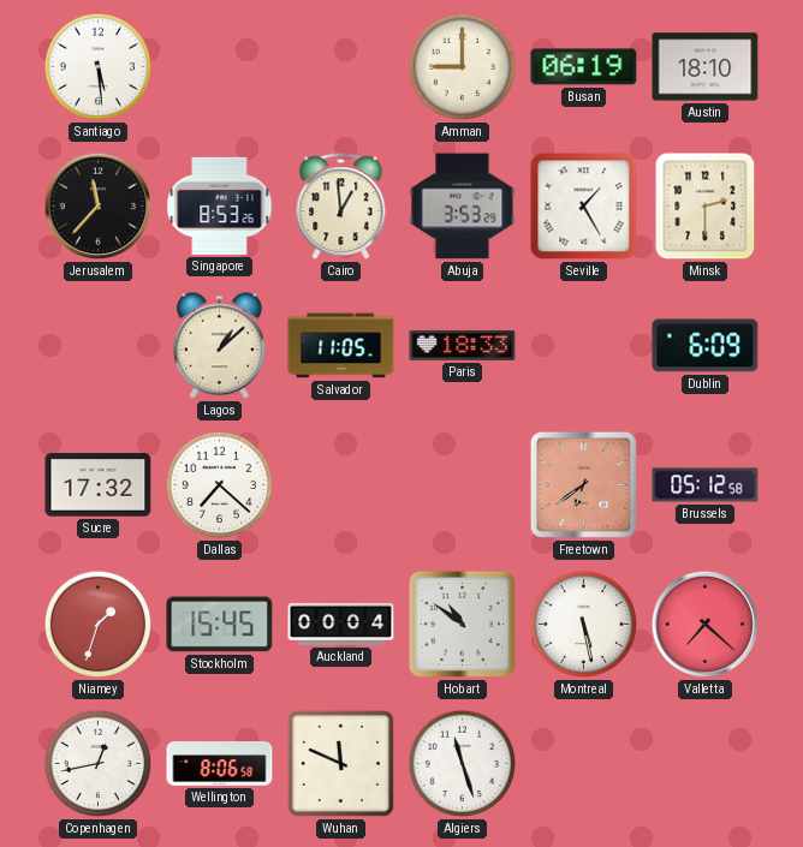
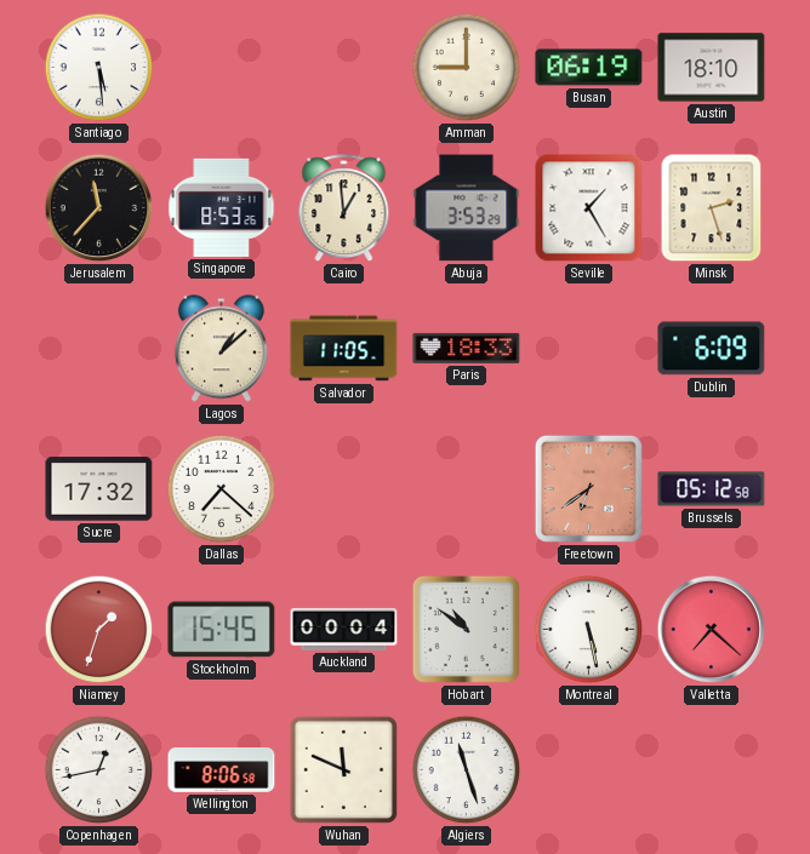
Minsk: 2:30 -> 2:27 (712, 208)
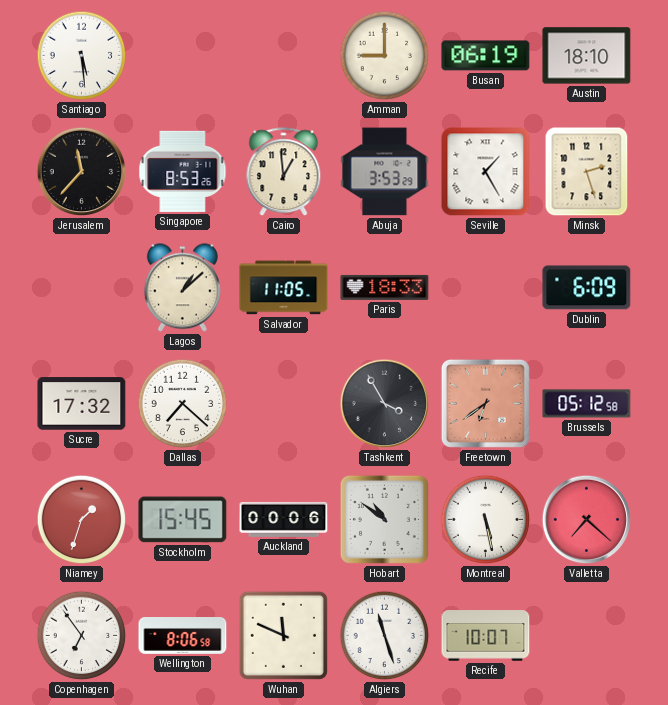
Tashkent: none -> 3:55 (385, 404)
Auckland: 00:04 -> 00:06 (284, 519)
Copenhagen: 12:43 -> 6:54 (82, 636)
Recife: none -> 10:07 (486, 636)
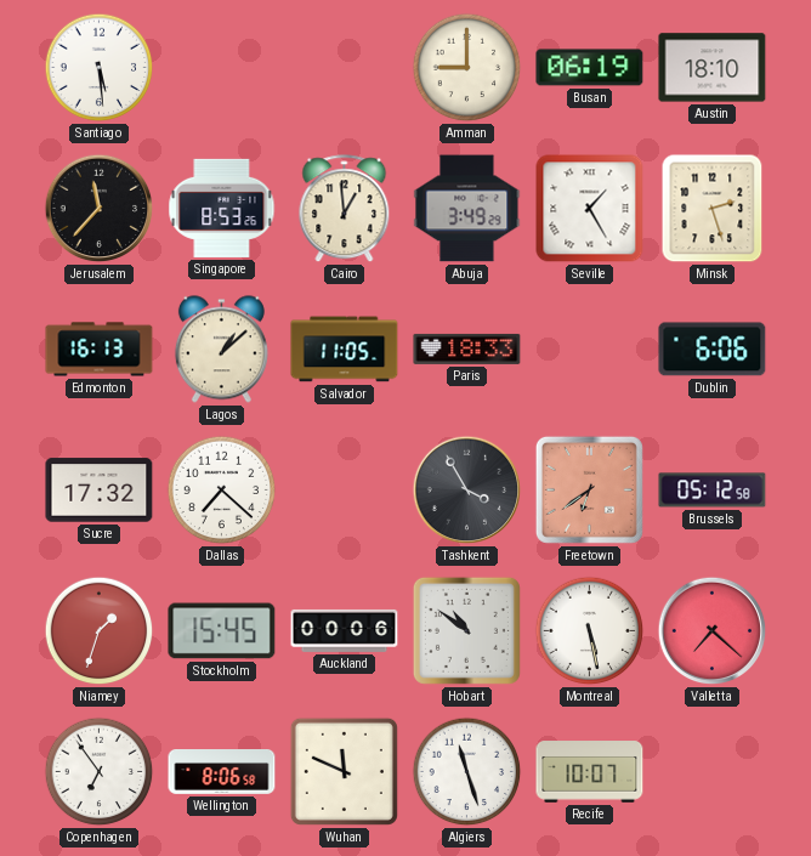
Abuja: 3:53 -> 3:49 (467, 209)
Edmonton: none -> 16:13 (100, 350)
Dublin: 6:09 -> 6:06 (713, 350)
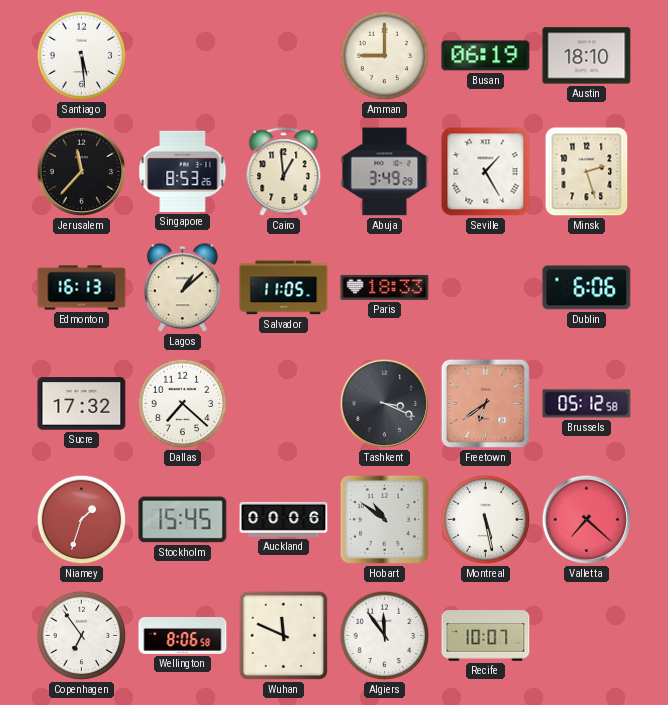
Tashkent: 3:55 -> 3:19 (385, 404)
Algiers: 11:27 -> 11:54 (385, 636)
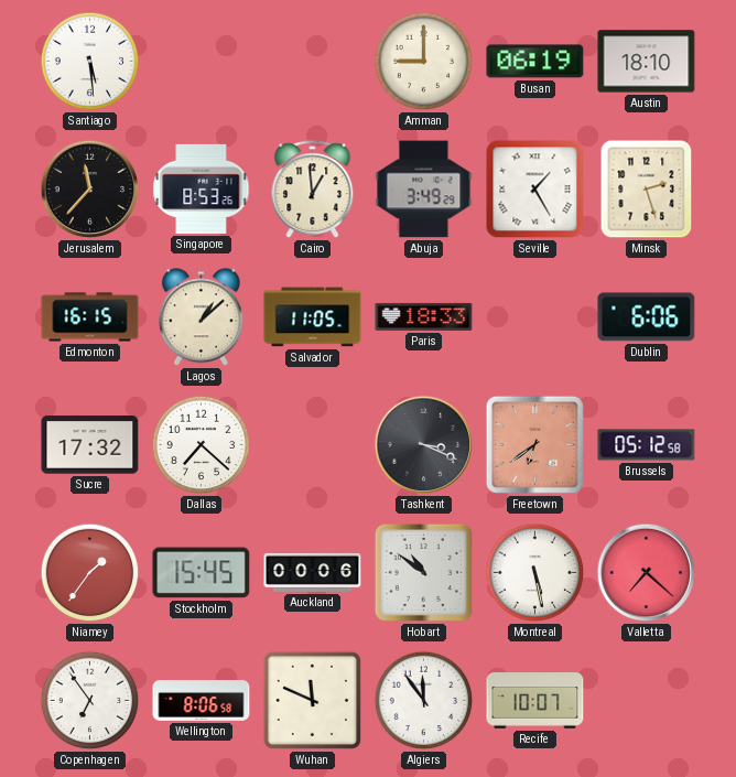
Edmonton: 16:13 -> 16:15 (90, 317)
Niamey: 1:33 -> 1:36 (90, 573)
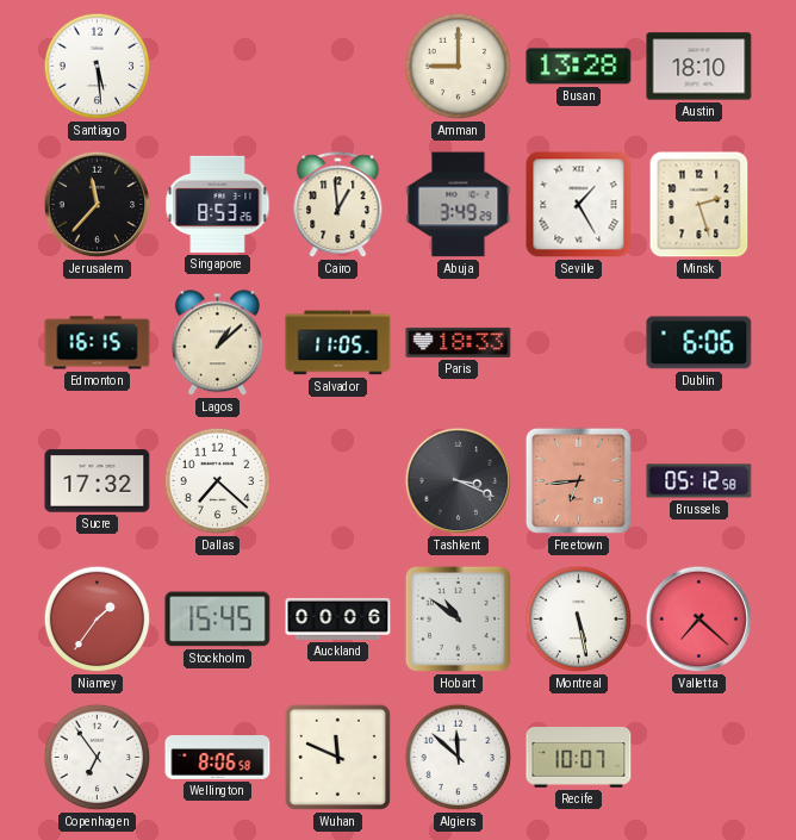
Busan: 06:19 -> 13:28 (579, 67)
Freetown: 6:39 -> 6:44 (578, 480)
Algiers: 11:54 -> 11:52 (459, 758)
